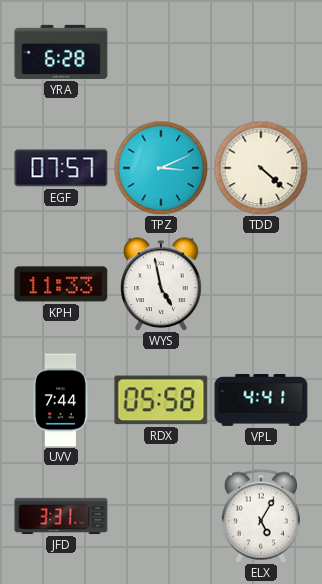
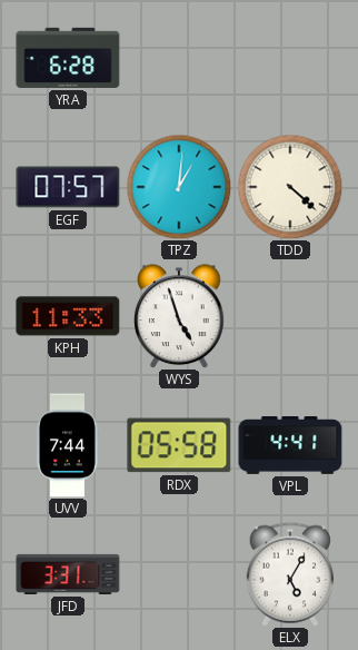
TPZ: 3:11 -> 1:01 (179, 187)
WYS: 4:58 -> 4:57 (179, 316)
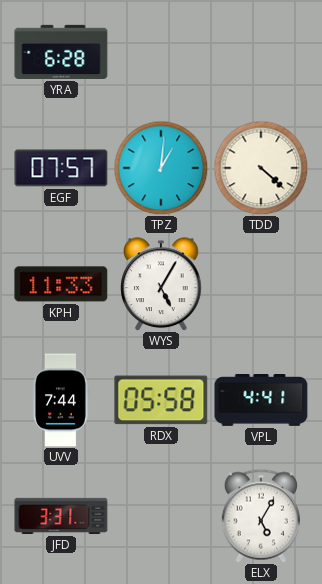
WYS: 4:57 -> 5:05 (161, 284)
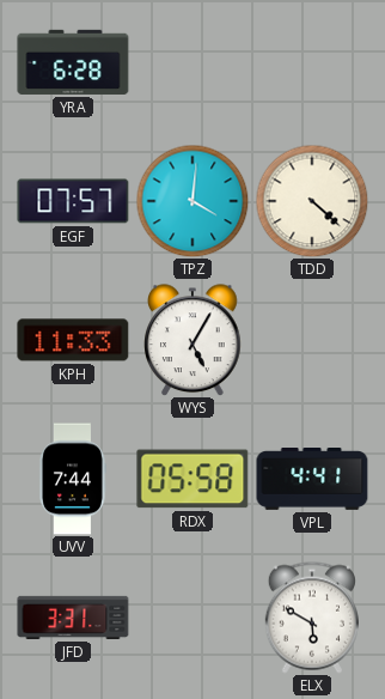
TPZ: 1:01 -> 4:01 (192, 201)
ELX: 5:05 -> 5:50 (312, 618)
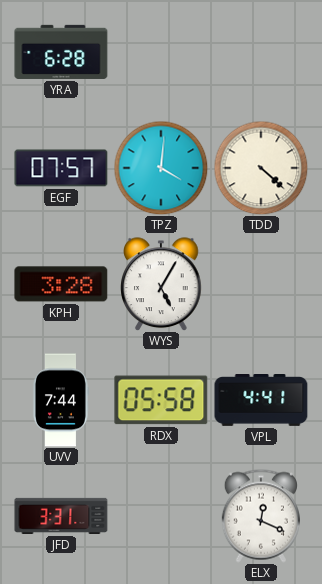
KPH: 11:33 -> 3:28 (61, 284)
ELX: 5:50 -> 12:19 (261, 516)
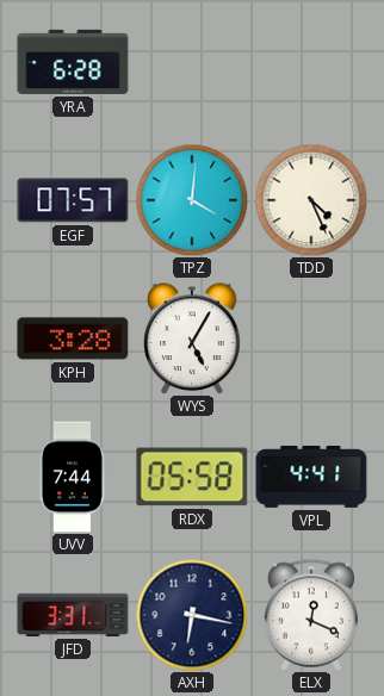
TDD: 4:22 -> 4:26 (311, 200)
AXH: none -> 6:17 (192, 615)
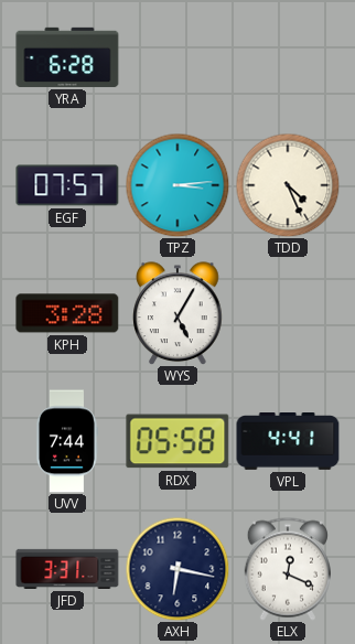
TPZ: 4:01 -> 3:14 (177, 185)
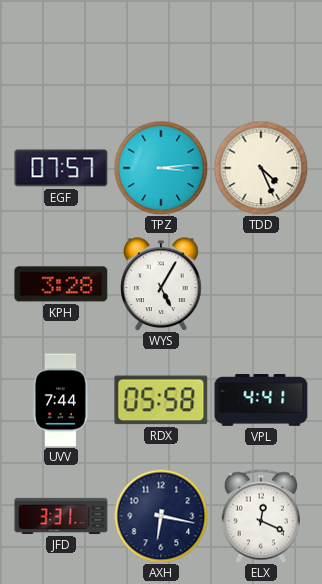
YRA: 6:28 -> none (67, 57)
